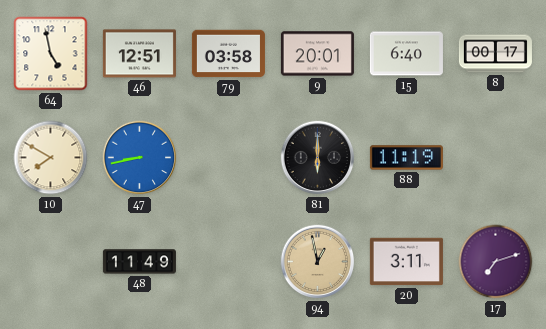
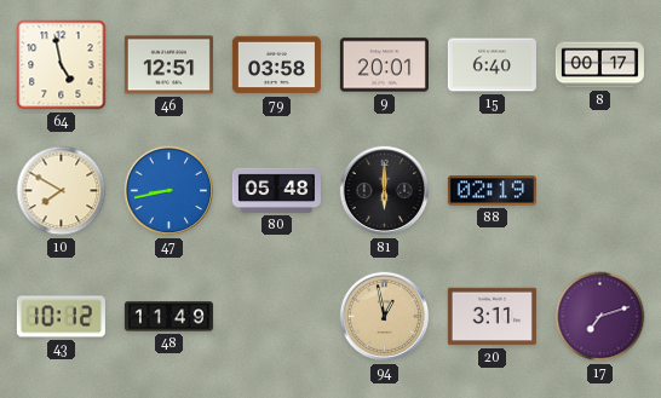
80: none -> 05:48 (276, 190)
88: 11:19 -> 02:19 (492, 191)
43: none -> 10:12 (61, 317)
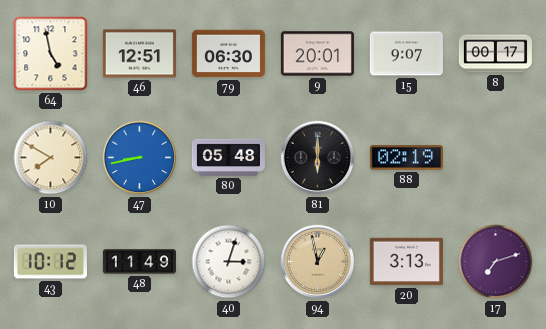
79: 03:58 -> 06:30 (228, 54)
15: 6:40 -> 9:07 (406, 54)
40: none -> 3:03 (229, 262)
20: 3:11 -> 3:13 (406, 262)
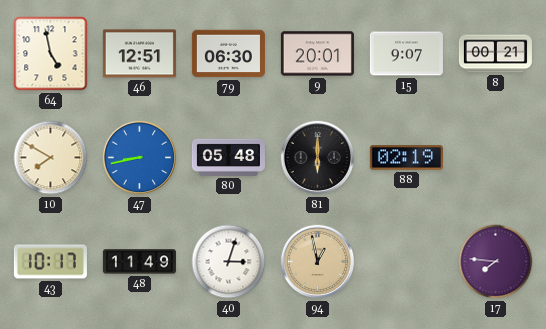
8: 00:17 -> 00:21 (495, 54)
43: 10:12 -> 10:17 (50, 262)
20: 3:13 -> none (406, 262)
17: 7:12 -> 7:46 (496, 262)
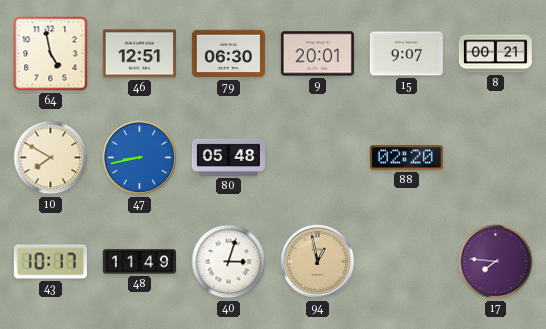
81: 6:00 -> none (318, 158)
88: 02:19 -> 02:20 (406, 158)
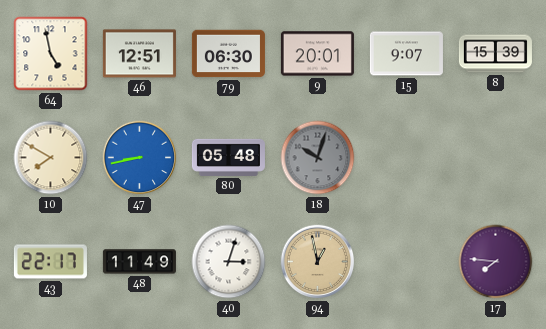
8: 00:21 -> 15:39 (495, 54)
18: none -> 10:03 (318, 158)
88: 02:20 -> none (406, 158)
43: 10:17 -> 22:17 (50, 262)
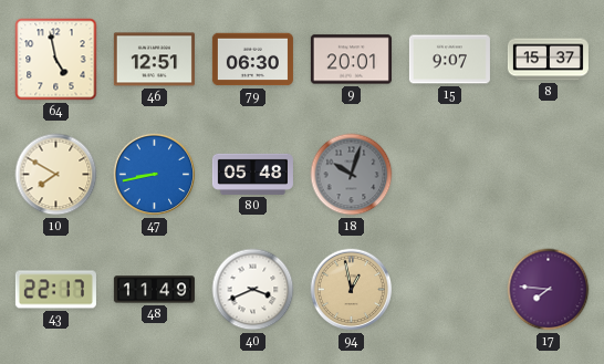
8: 15:39 -> 15:37 (548, 60)
40: 3:03 -> 3:41 (253, 290)
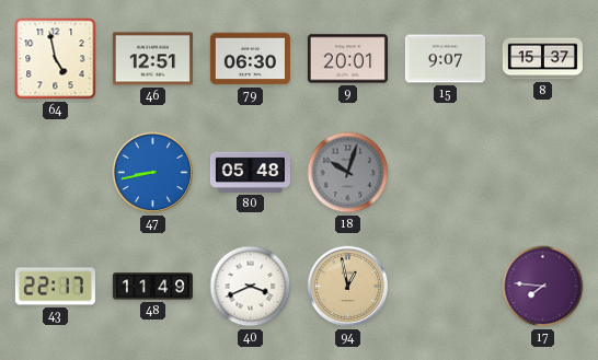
10: 7:50 -> none (56, 175)
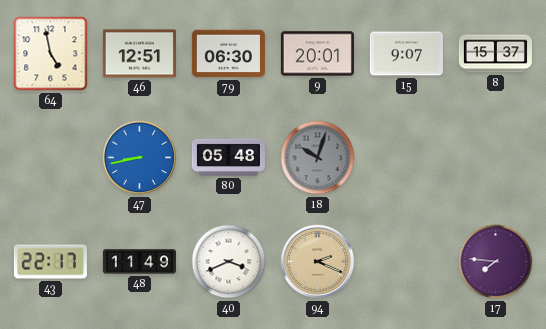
94: 12:58 -> 2:19 (318, 262)
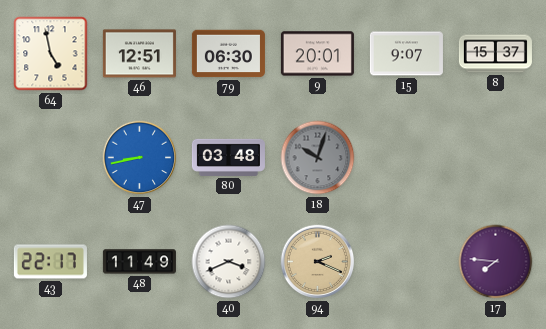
80: 05:48 -> 03:48 (228, 157)
